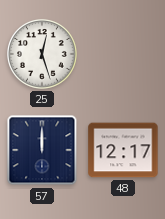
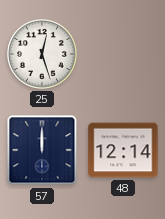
48: 12:17 -> 12:14 (123, 150)
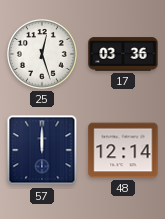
17: none -> 03:36 (123, 54)
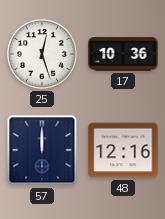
17: 03:36 -> 10:36 (123, 54)
48: 12:14 -> 12:16 (123, 150)
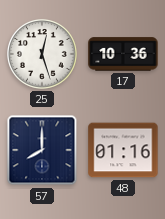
57: 12:00 -> 8:00 (42, 150)
48: 12:16 -> 01:16 (123, 150)
